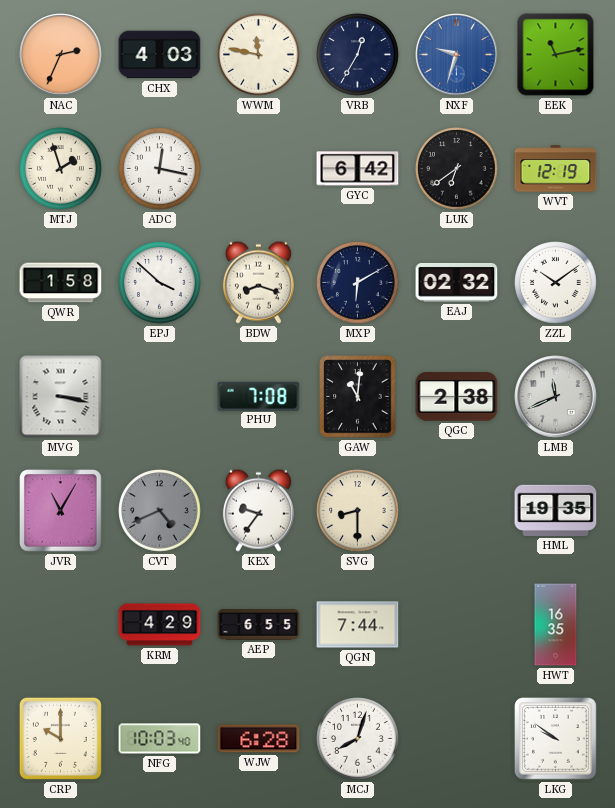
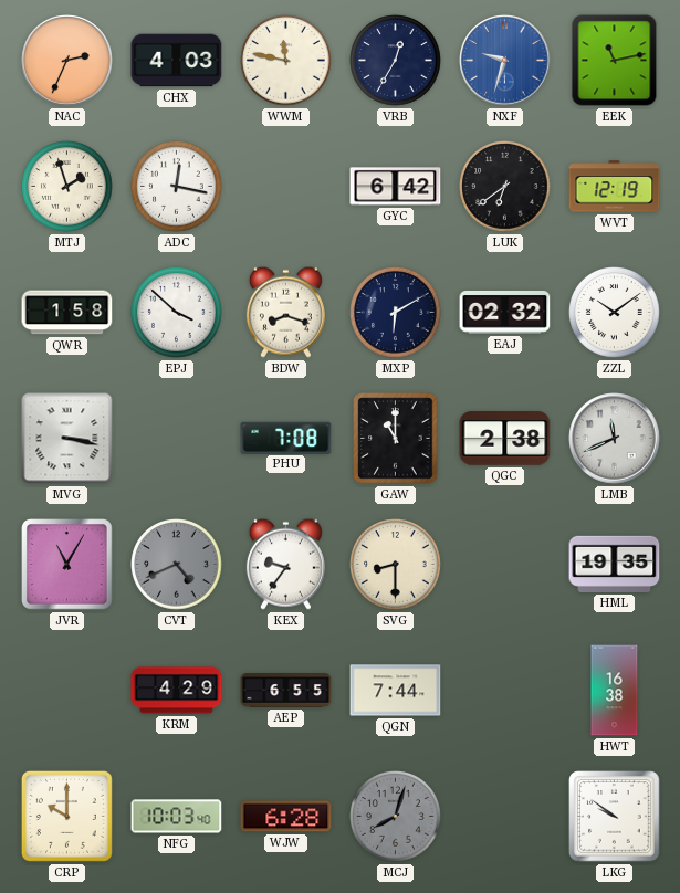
GAW: 11:01 -> 11:00 (396, 439)
HWT: 16:35 -> 16:38 (615, 691)
MCJ dial: white -> grey (396, 817)
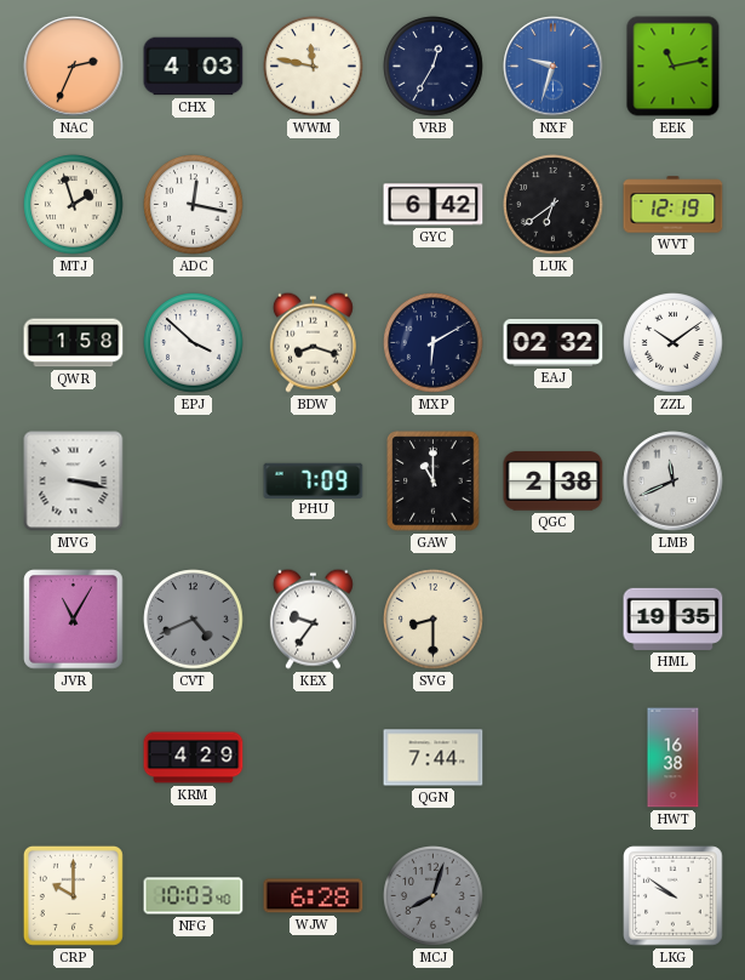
PHU: 7:08 -> 7:09 (314, 480)
AEP: 6:55 -> none (286, 691)
